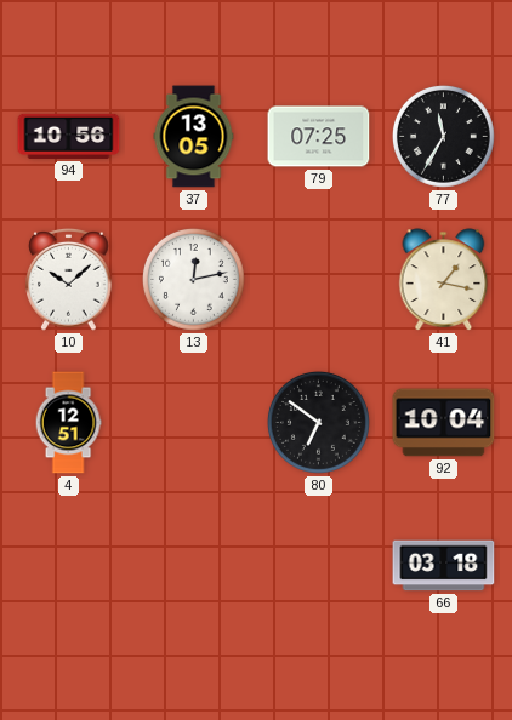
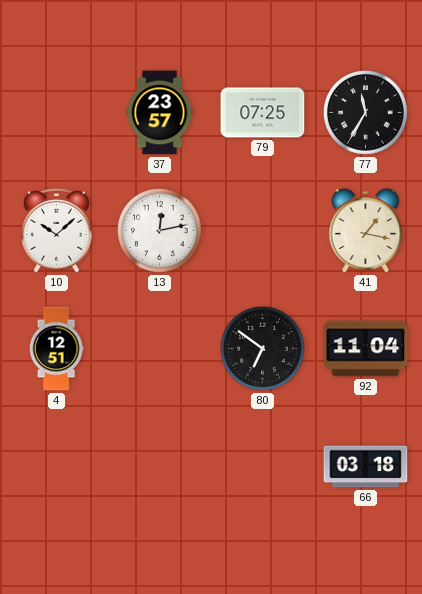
94: 10:56 -> none (69, 136)
37: 13:05 -> 23:57 (160, 113)
92: 10:04 -> 11:04 (366, 349)
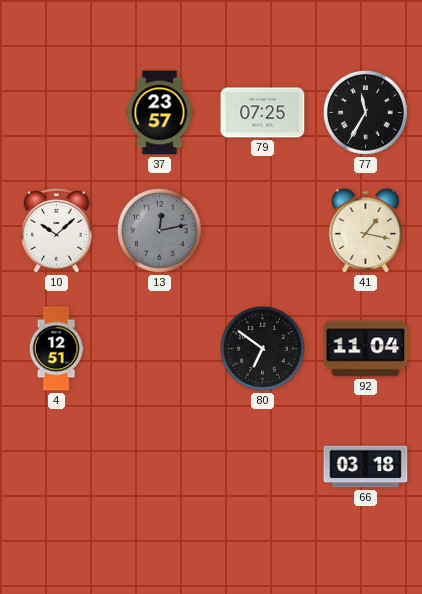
13 dial: white -> grey (159, 230)
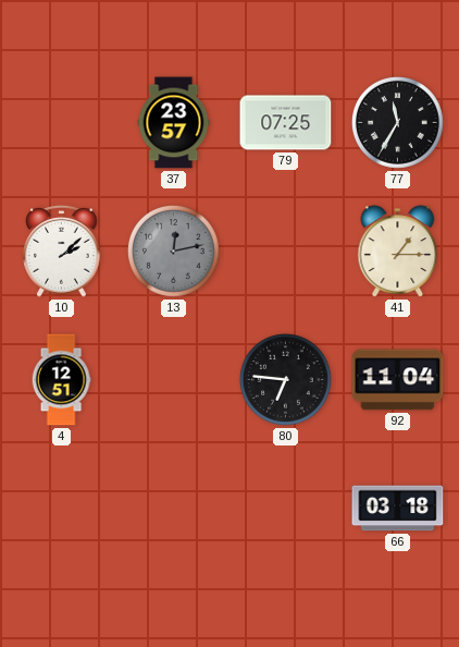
10: 10:08 -> 2:08 (62, 252)
41: 1:17 -> 1:15 (398, 252)
80: 6:51 -> 6:46 (285, 379)
